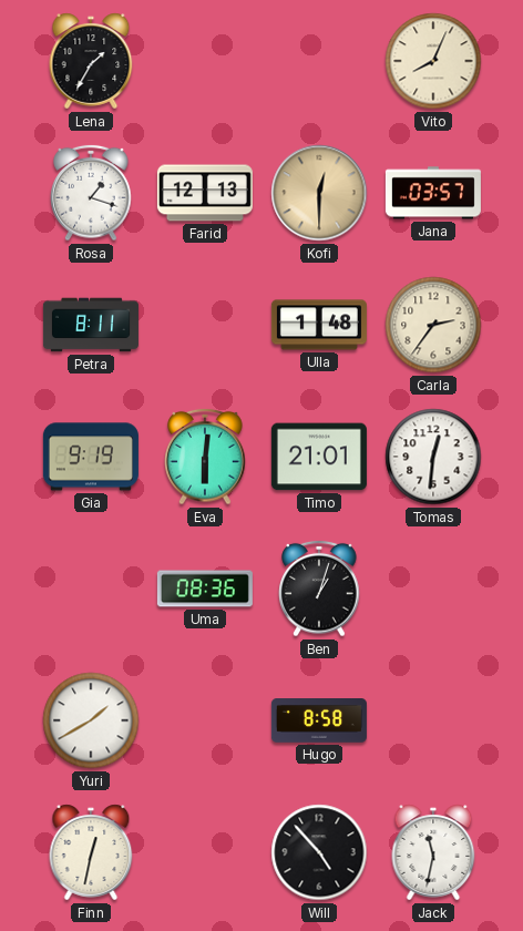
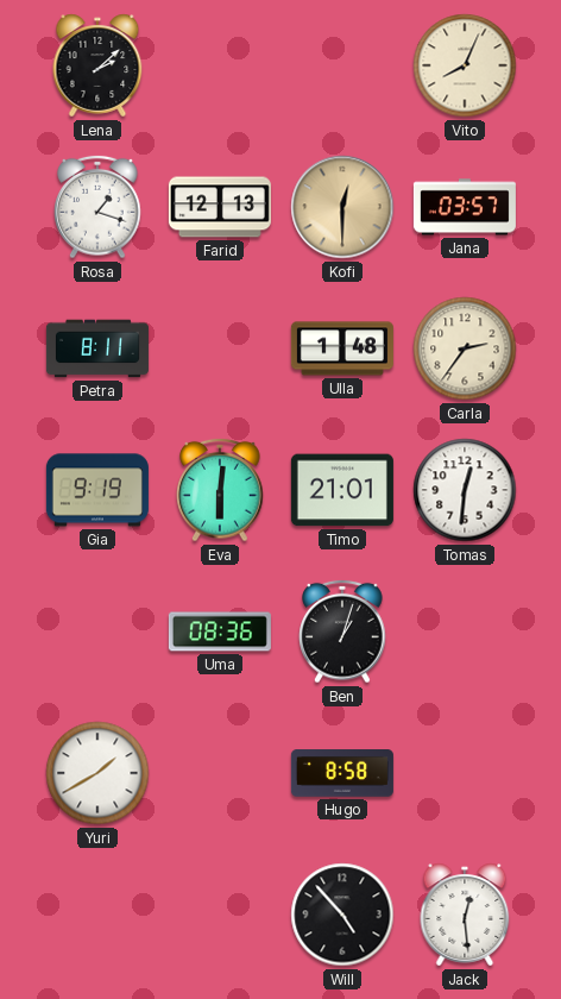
Lena: 1:35 -> 2:08 (97, 65)
Finn: 12:32 -> none (91, 852)
Jack: 11:32 -> 12:29 (465, 915)
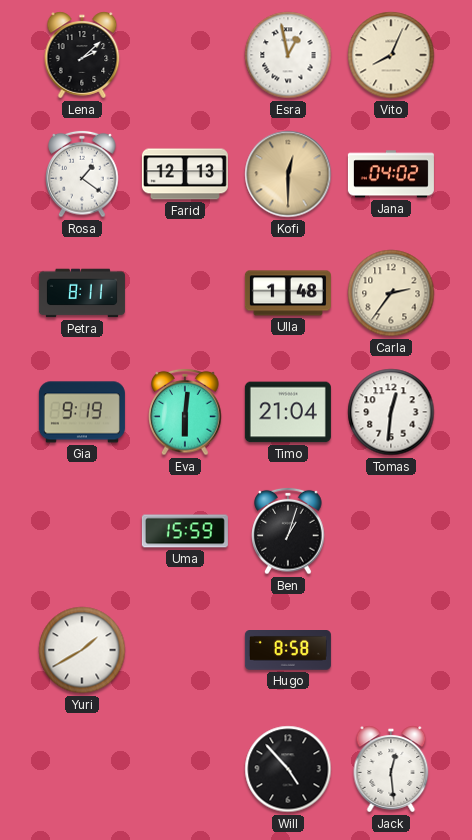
Esra: none -> 12:58 (288, 55)
Rosa: 1:18 -> 1:21 (82, 174)
Jana: 03:57 -> 04:02 (391, 174)
Timo: 21:01 -> 21:04 (288, 412)
Uma: 08:36 -> 15:59 (185, 531)
